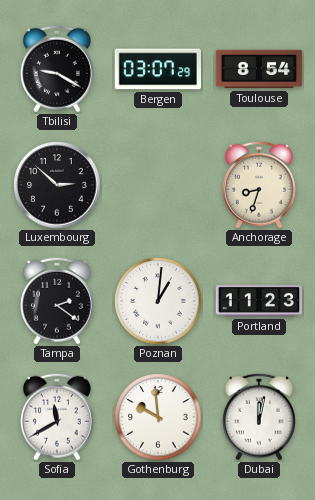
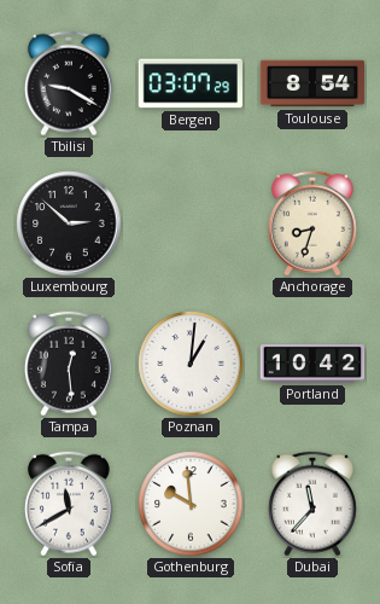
Tampa: 2:21 -> 12:29 (69, 364)
Portland: 11:23 -> 10:42 (312, 364)
Dubai: 12:02 -> 11:37 (312, 504)
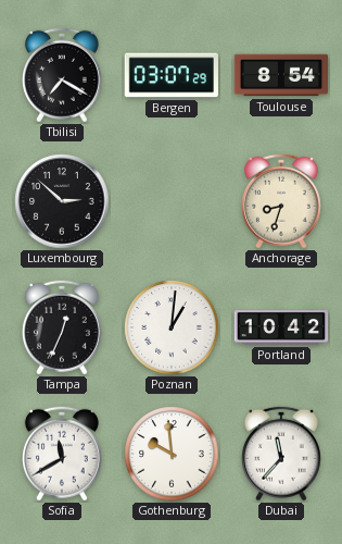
Tbilisi: 9:20 -> 7:20 (62, 75)
Tampa: 12:29 -> 12:34 (62, 327)
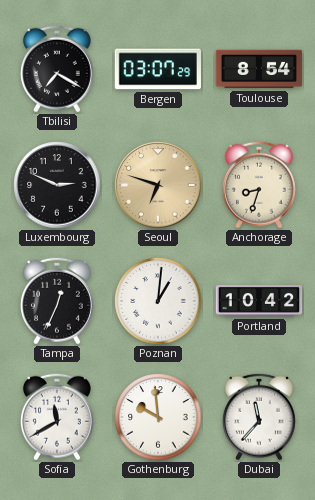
Luxembourg: 2:52 -> 2:49 (57, 185)
Seoul: none -> 6:48 (158, 185)
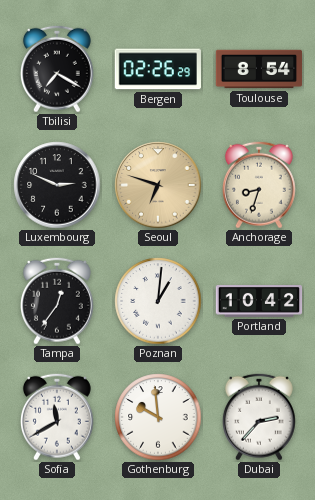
Bergen: 03:07 -> 02:26 (158, 69)
Tampa: 12:34 -> 12:36 (57, 301)
Dubai: 11:37 -> 2:37 (259, 417)
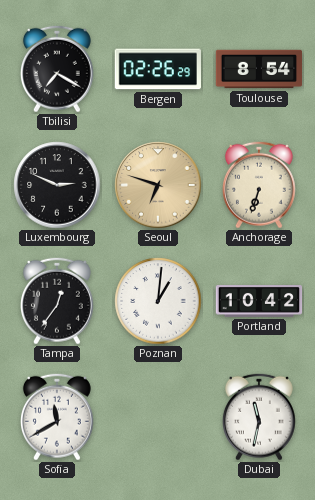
Anchorage: 8:33 -> 6:33 (259, 185)
Gothenburg: 9:59 -> none (158, 417)
Dubai: 2:37 -> 11:32 (259, 417)
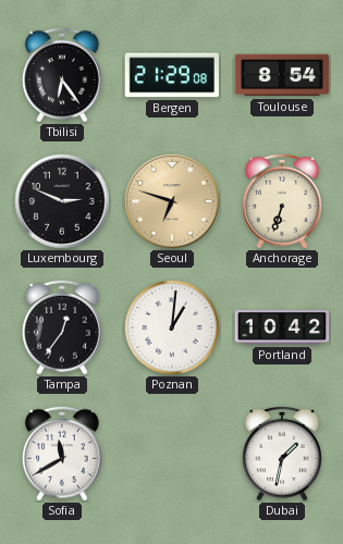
Tbilisi: 7:20 -> 6:24 (62, 75)
Bergen: 02:26 -> 21:29 (172, 75)
Dubai: 11:32 -> 1:32 (282, 454)
